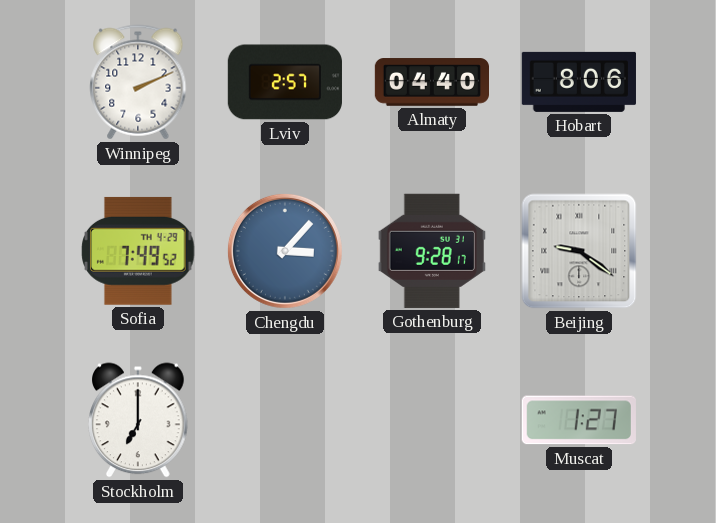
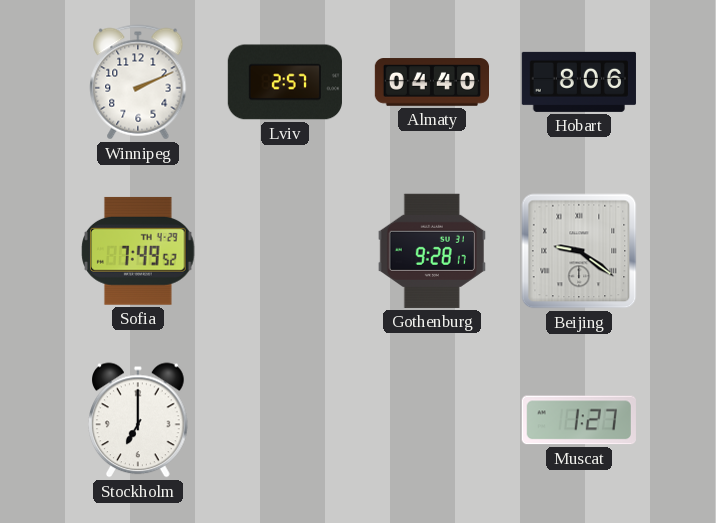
Chengdu: 3:07 -> none (285, 251)
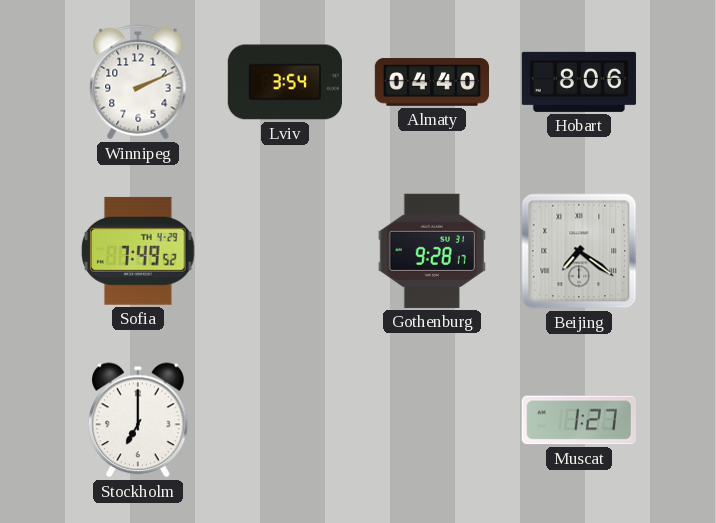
Lviv: 2:57 -> 3:54 (285, 82)
Beijing: 9:21 -> 7:21 (579, 251)
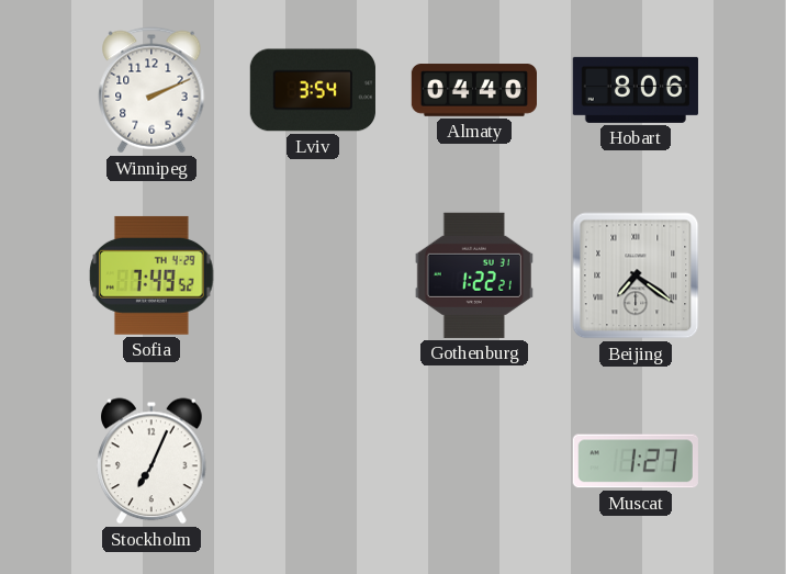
Gothenburg: 9:28 -> 1:22 (474, 275)
Stockholm: 7:00 -> 7:04 (153, 461)
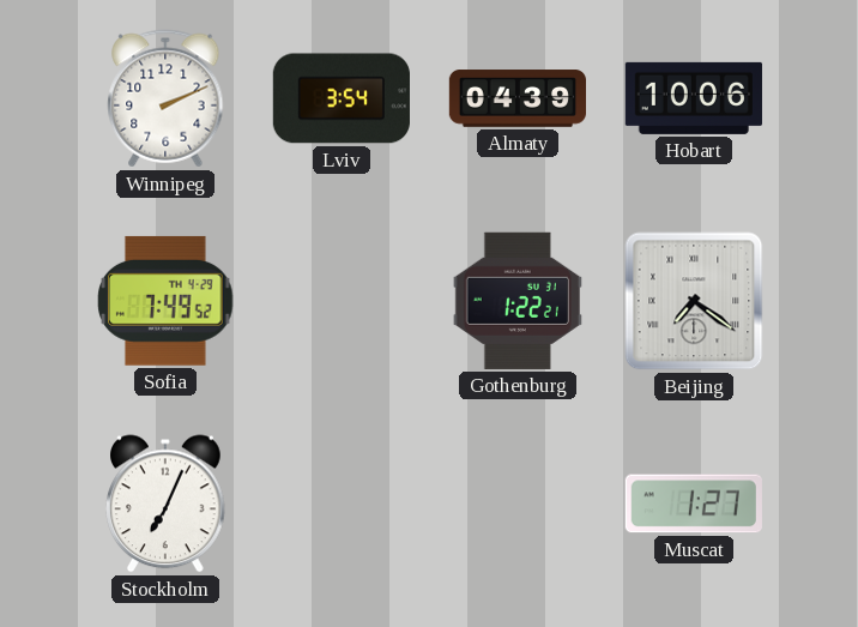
Almaty: 04:40 -> 04:39 (516, 98)
Hobart: 8:06 -> 10:06 (694, 98)
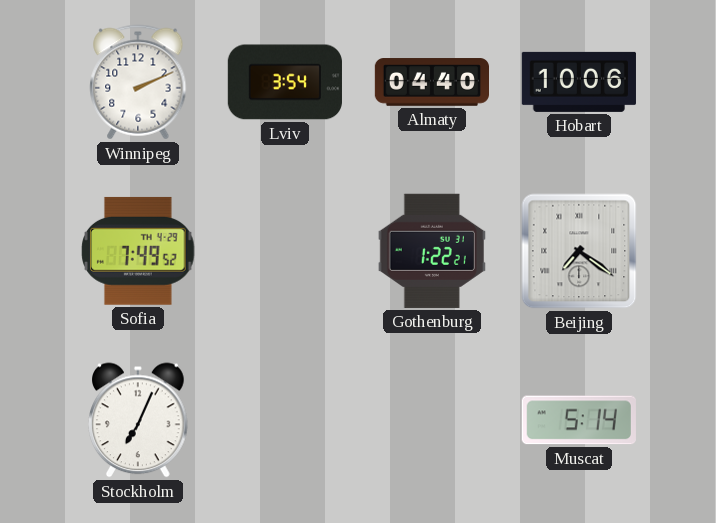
Almaty: 04:39 -> 04:40 (431, 82)
Muscat: 1:27 -> 5:14 (579, 420)
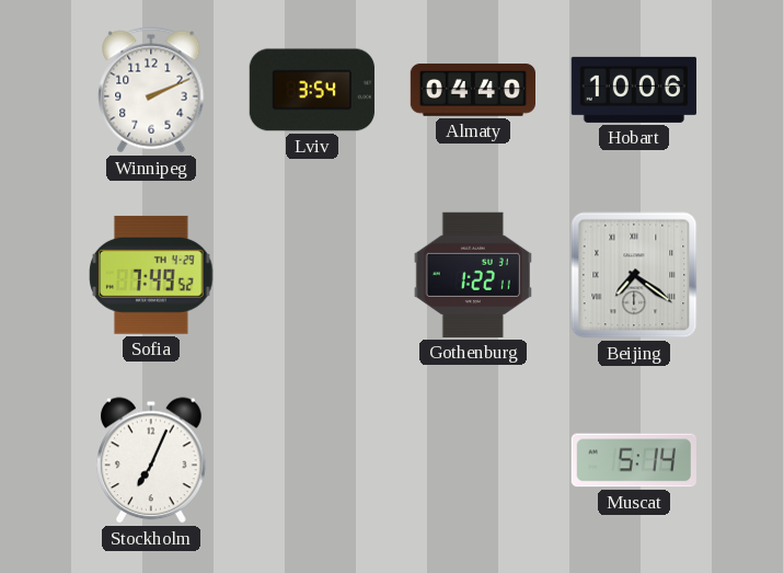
Gothenburg: 1:22:21 -> 1:22:11 (473, 275)
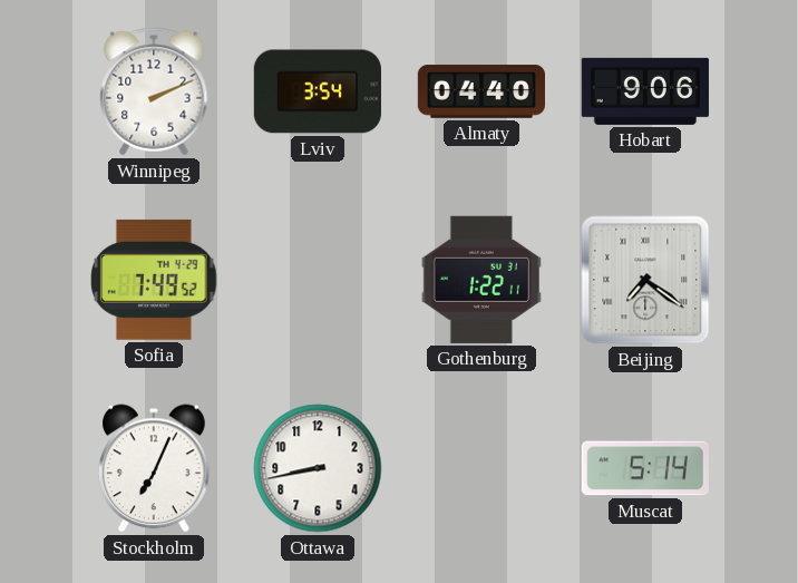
Hobart: 10:06 -> 9:06 (645, 91)
Ottawa: none -> 8:43 (318, 468)
